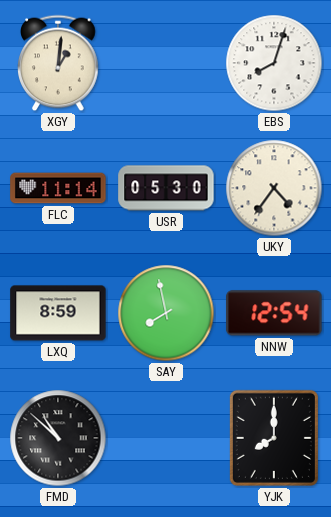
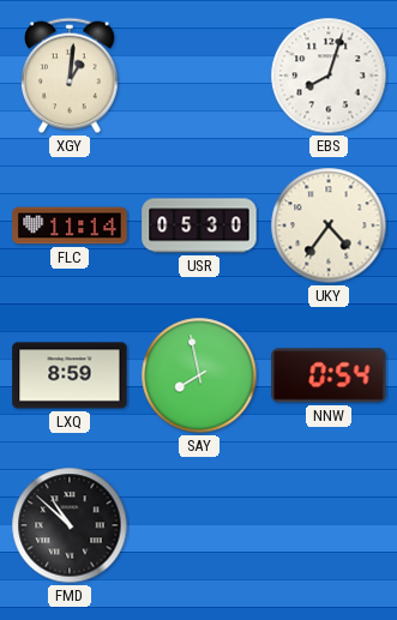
NNW: 12:54 -> 0:54 (329, 375)
YJK: 8:00 -> none (274, 438)
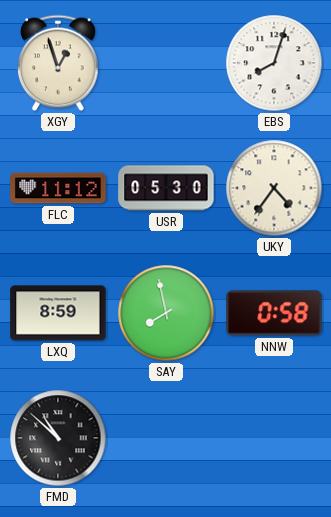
XGY: 1:01 -> 12:57 (59, 63)
FLC: 11:14 -> 11:12 (58, 188)
NNW: 0:54 -> 0:58 (274, 313)
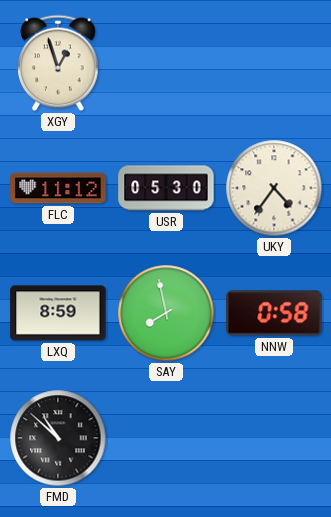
EBS: 8:03 -> none (274, 63)
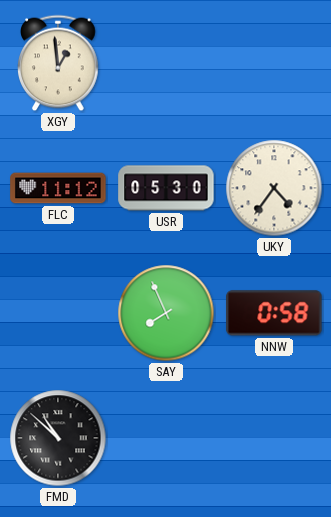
XGY: 12:57 -> 12:59 (59, 63)
LXQ: 8:59 -> none (58, 313)
SAY: 7:58 -> 7:56 (166, 313)
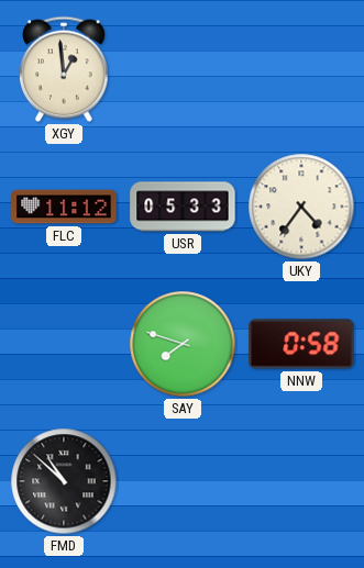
USR: 05:30 -> 05:33 (183, 207)
SAY: 7:56 -> 7:48 (183, 344)
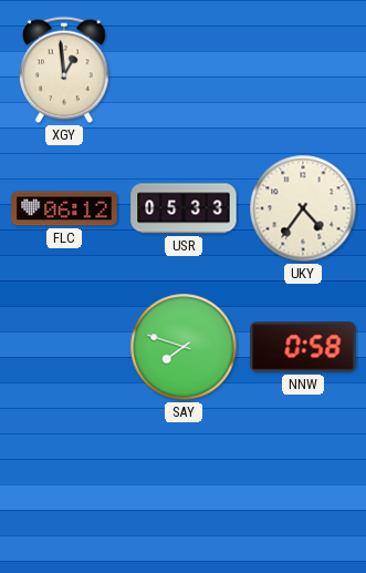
FLC: 11:12 -> 06:12 (64, 208)
FMD: 10:52 -> none (64, 481)
